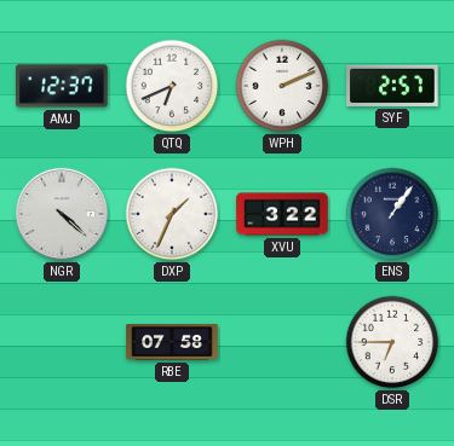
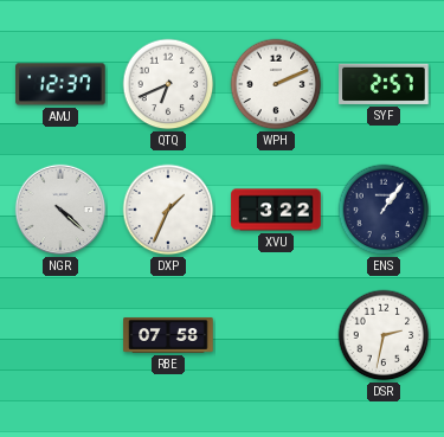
DSR: 6:45 -> 2:32 (384, 335)
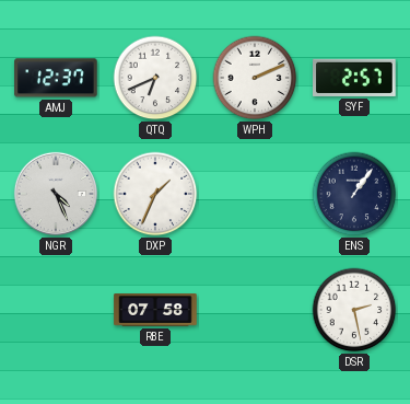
NGR: 4:22 -> 4:26 (56, 194)
XVU: 3:22 -> none (276, 210)
DSR: 2:32 -> 2:28 (354, 310)
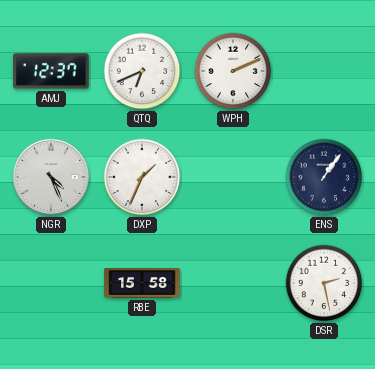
SYF: 2:57 -> none (354, 78)
RBE: 07:58 -> 15:58 (142, 283)
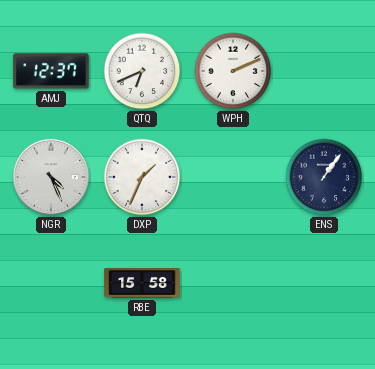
DSR: 2:28 -> none (324, 283)
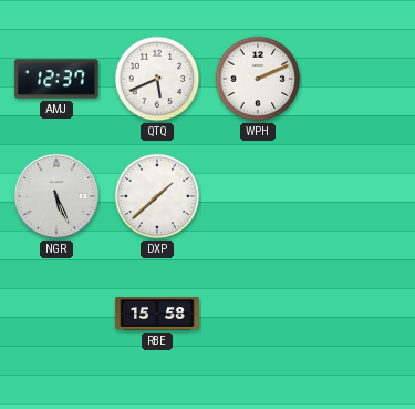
QTQ: 6:41 -> 5:41 (157, 79)
NGR: 4:26 -> 5:26 (56, 196)
DXP: 1:34 -> 1:38 (157, 196)
ENS: 1:06 -> none (324, 177)
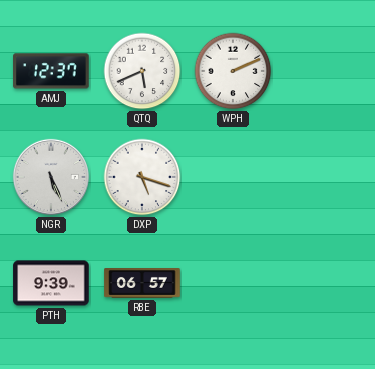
DXP: 1:38 -> 5:18 (142, 177)
PTH: none -> 9:39 (51, 283)
RBE: 15:58 -> 06:57 (142, 283)
